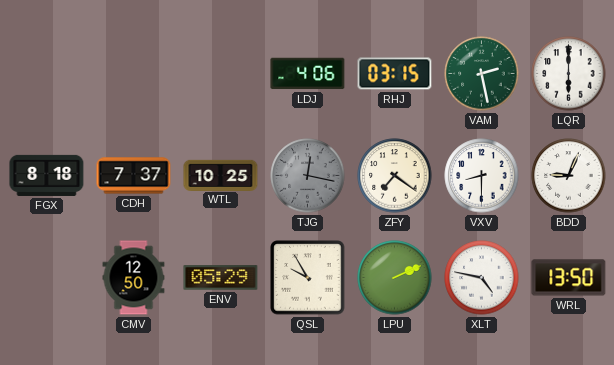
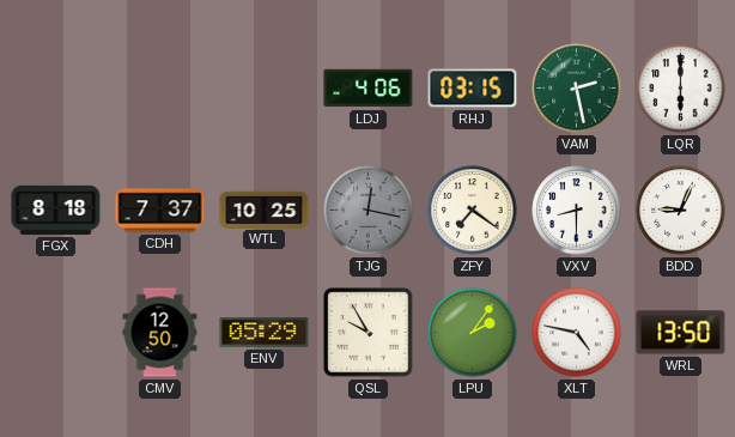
LPU: 2:11 -> 2:06 (473, 333)
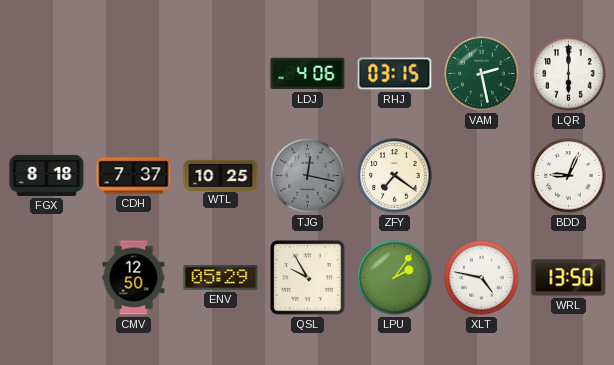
VXV: 8:30 -> none (577, 211)
